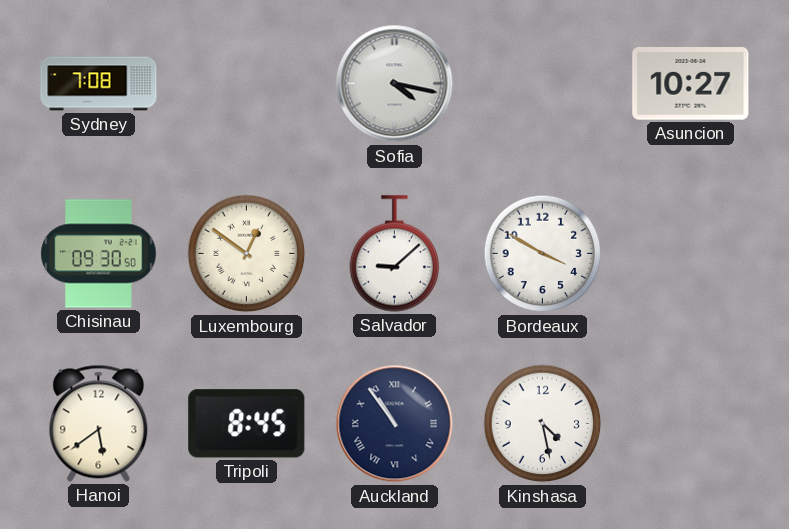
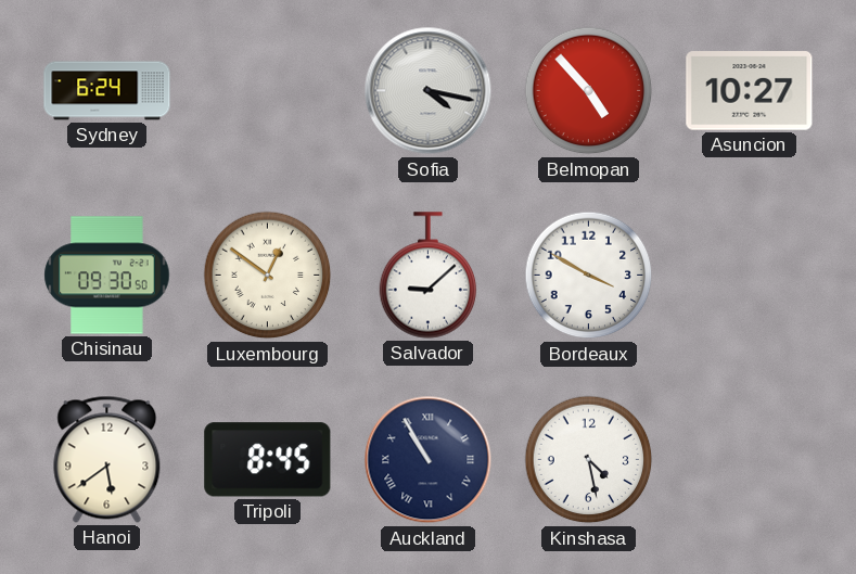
Sydney: 7:08 -> 6:24 (107, 91)
Belmopan: none -> 4:53 (589, 91)
Auckland: 10:54 -> 10:55 (429, 460)
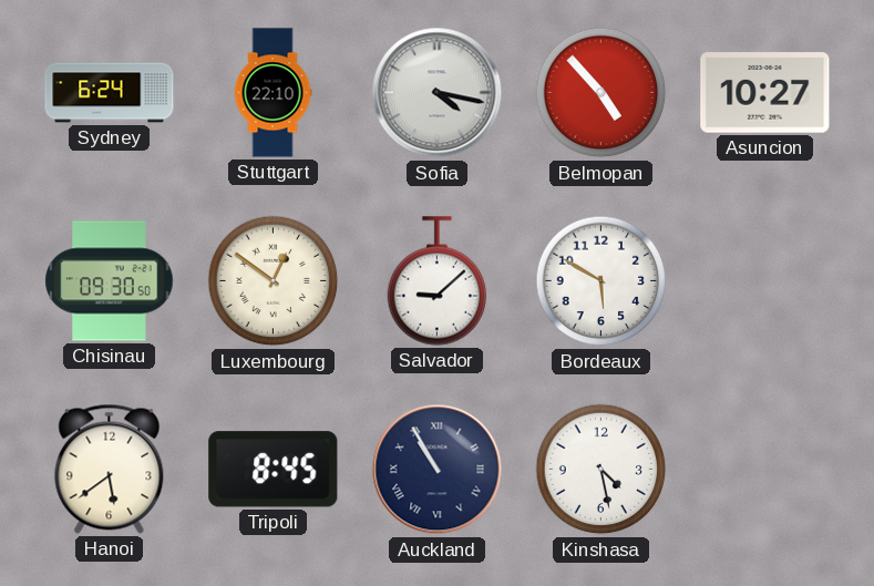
Stuttgart: none -> 22:10 (273, 93)
Bordeaux: 3:50 -> 5:50 (601, 281)
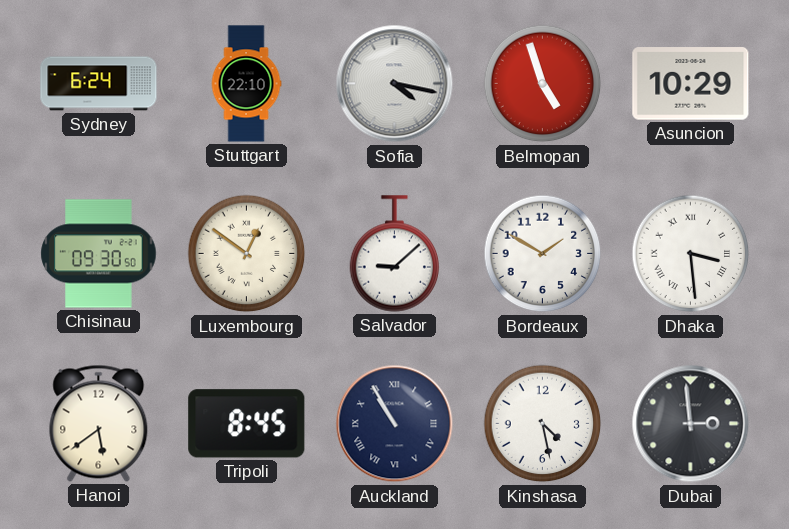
Belmopan: 4:53 -> 4:57 (543, 84)
Asuncion: 10:27 -> 10:29 (691, 84)
Bordeaux: 5:50 -> 1:50 (543, 254)
Dhaka: none -> 3:29 (691, 254)
Dubai: none -> 2:59 (691, 424)
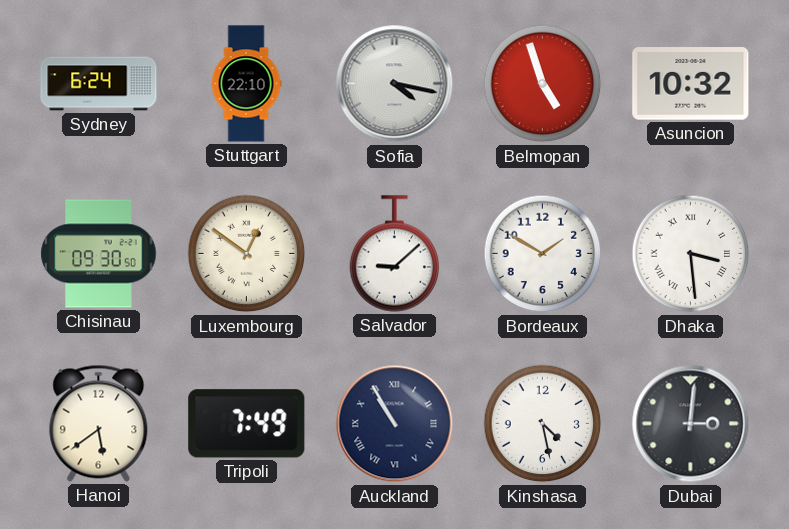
Asuncion: 10:29 -> 10:32 (691, 84)
Tripoli: 8:45 -> 7:49 (247, 424)
Dubai: 2:59 -> 3:01 (691, 424)
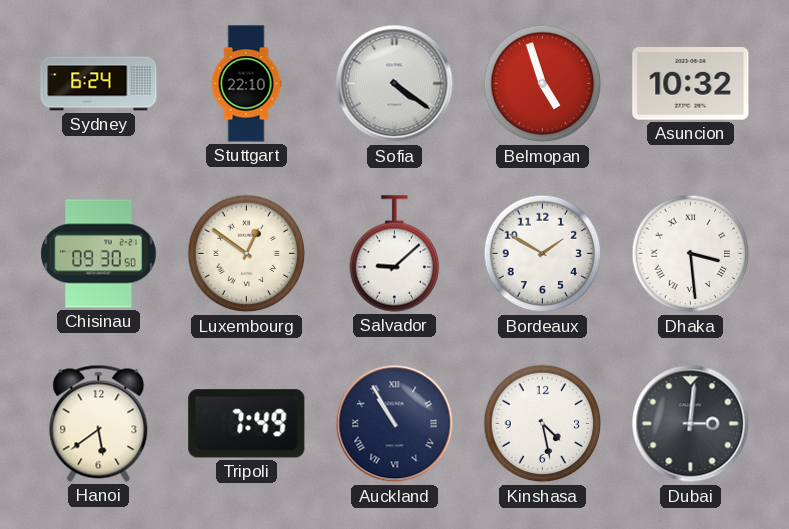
Sofia: 4:17 -> 4:21 (395, 84)
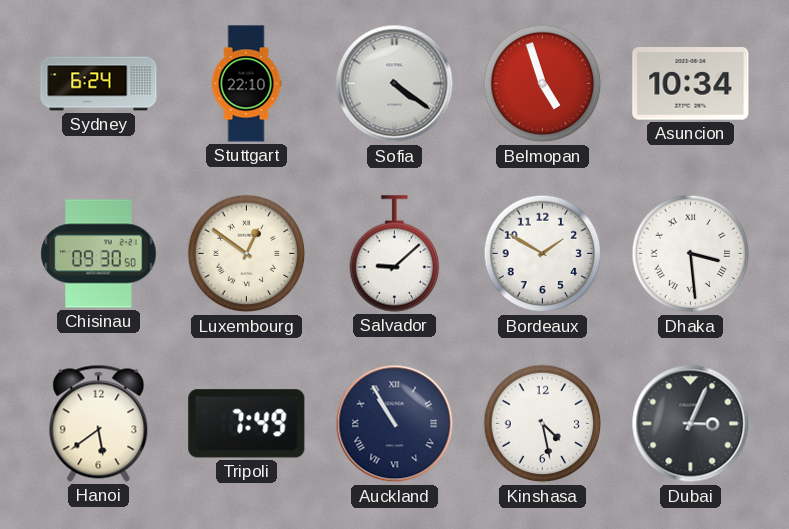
Asuncion: 10:32 -> 10:34 (691, 84)
Dubai: 3:01 -> 3:04 (691, 424)
